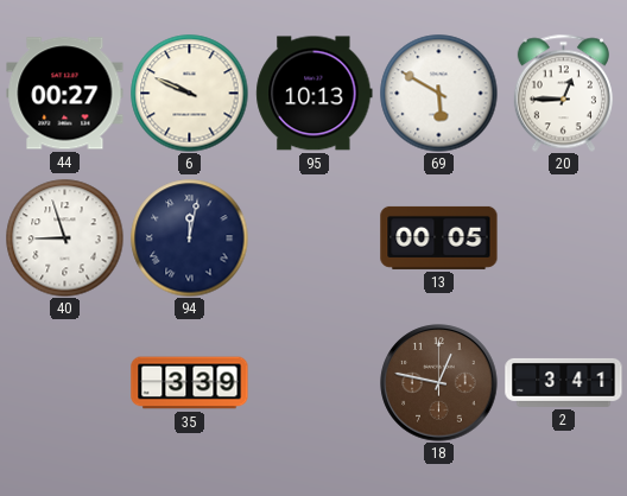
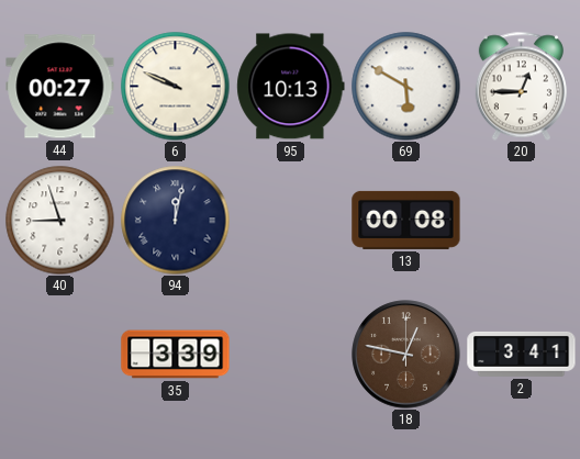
13: 00:05 -> 00:08 (406, 220)
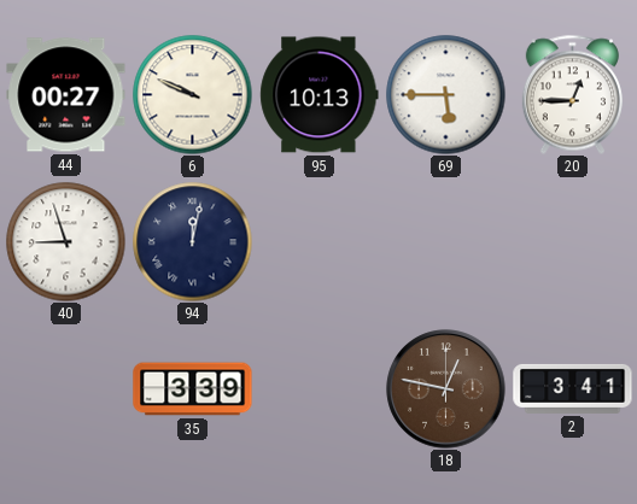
69: 5:50 -> 5:45 (446, 95)
13: 00:08 -> none (406, 220)
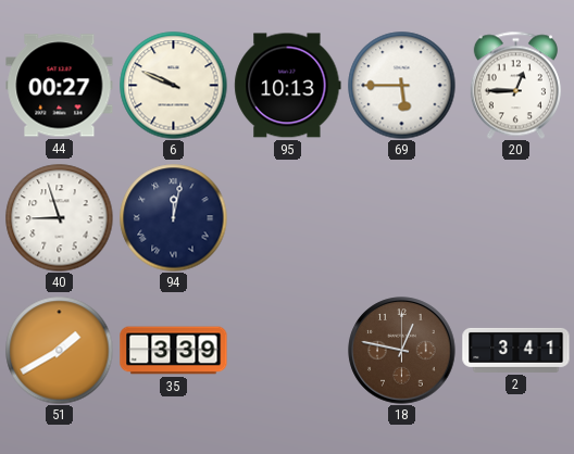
51: none -> 1:40 (60, 351)
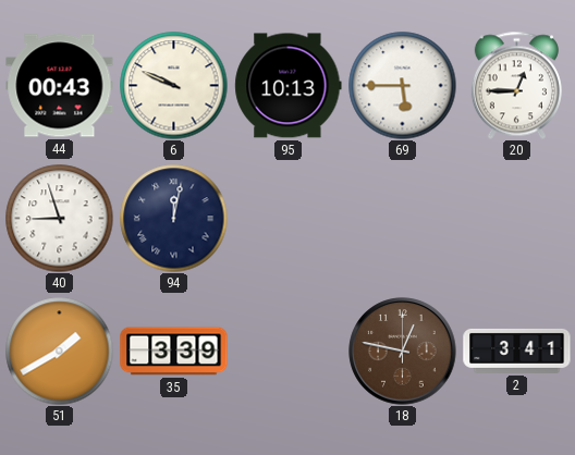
44: 00:27 -> 00:43 (60, 86)
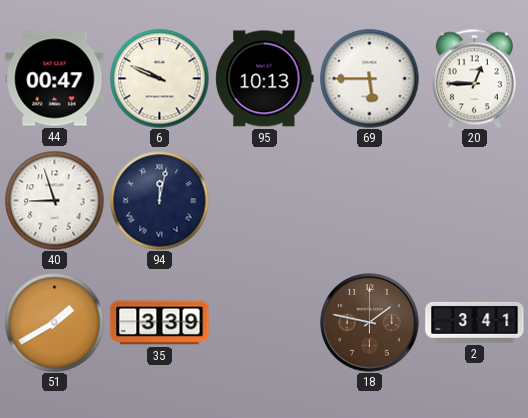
44: 00:43 -> 00:47 (55, 79)
18: 12:47 -> 1:47 (370, 323)
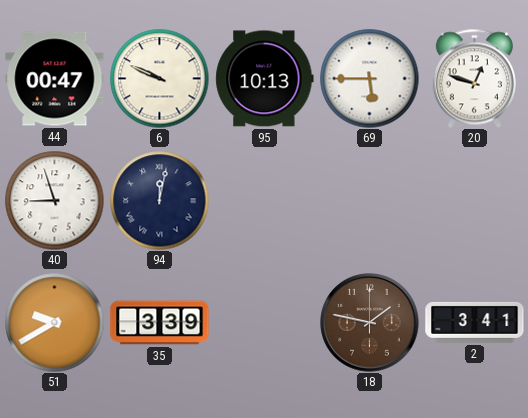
20: 12:45 -> 12:48 (474, 78)
51: 1:40 -> 9:40 (55, 323)
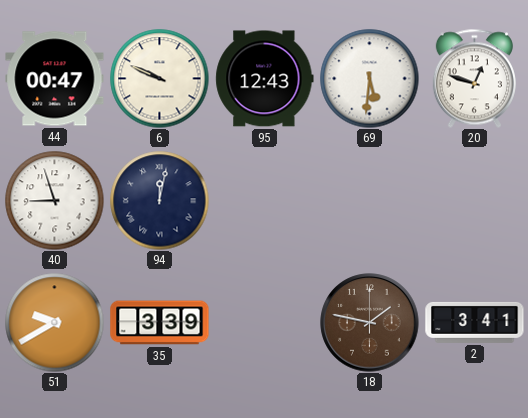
95: 10:13 -> 12:43 (265, 79)
69: 5:45 -> 5:31 (370, 79)
